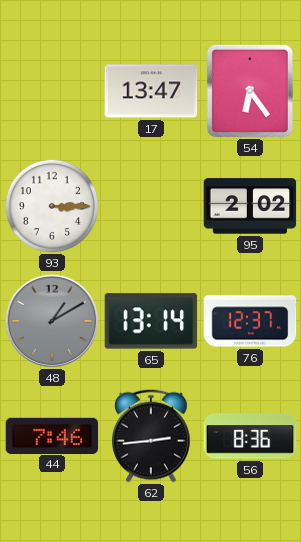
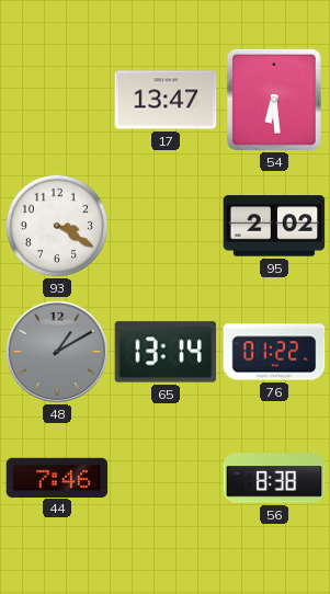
54: 6:24 -> 6:29 (274, 100)
93: 3:15 -> 3:20 (57, 226)
76: 12:37 -> 01:22 (274, 352)
62: 2:44 -> none (152, 436)
56: 8:36 -> 8:38 (274, 478)
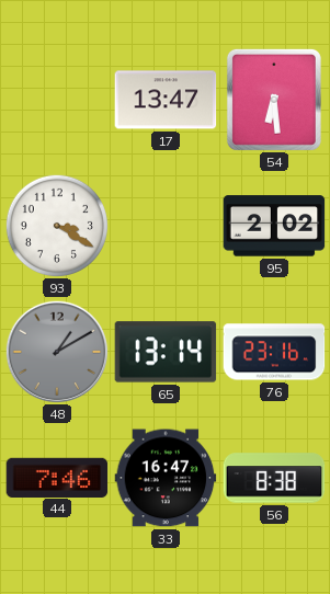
76: 01:22 -> 23:16 (274, 352)
33: none -> 16:47 (166, 478)
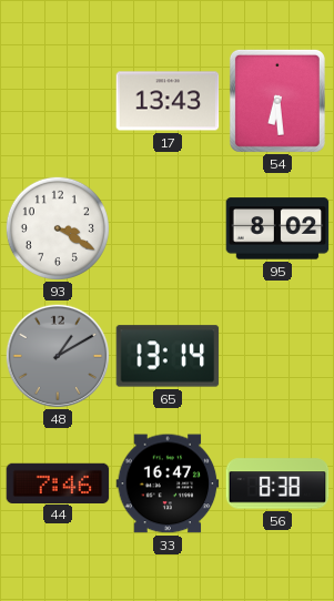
17: 13:47 -> 13:43 (168, 101)
95: 2:02 -> 8:02 (277, 228)
76: 23:16 -> none (274, 352)
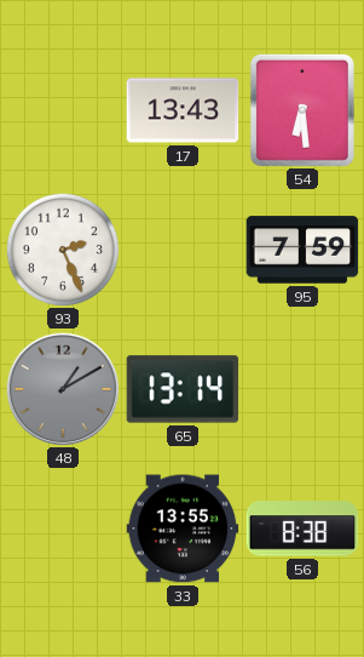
93: 3:20 -> 2:26 (63, 250)
95: 8:02 -> 7:59 (302, 250)
44: 7:46 -> none (58, 482)
33: 16:47 -> 13:55 (183, 529)
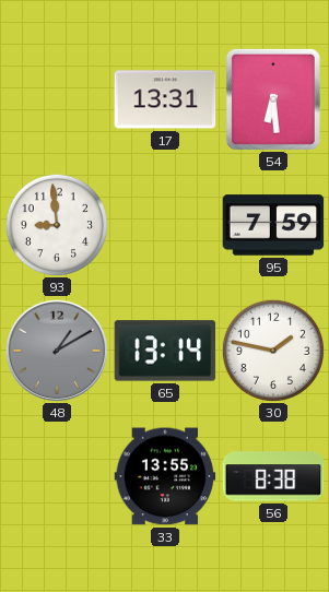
17: 13:43 -> 13:31 (165, 99)
93: 2:26 -> 8:59 (57, 225)
30: none -> 1:47 (273, 351)
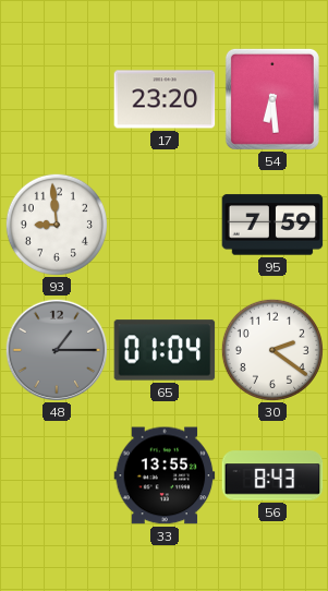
17: 13:31 -> 23:20 (165, 99)
48: 1:10 -> 1:15 (56, 349)
65: 13:14 -> 01:04 (165, 350)
30: 1:47 -> 2:21 (272, 350)
56: 8:38 -> 8:43 (272, 475)
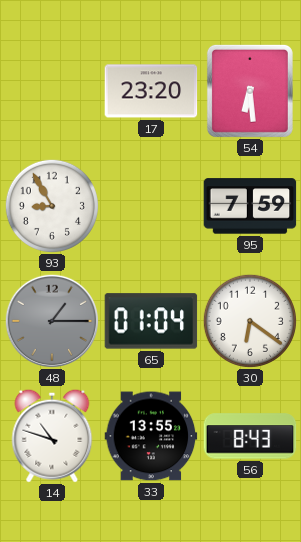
93: 8:59 -> 8:55 (52, 206)
30: 2:21 -> 6:21 (250, 321)
14: none -> 10:48 (52, 436)
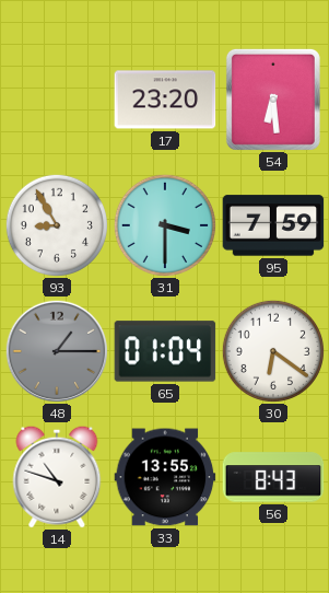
31: none -> 3:30 (165, 225)
